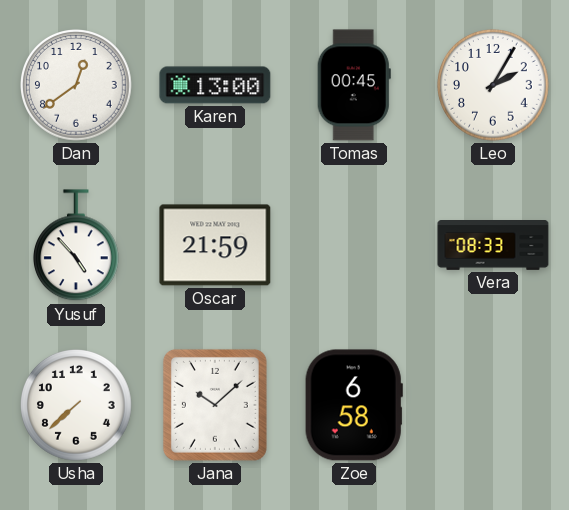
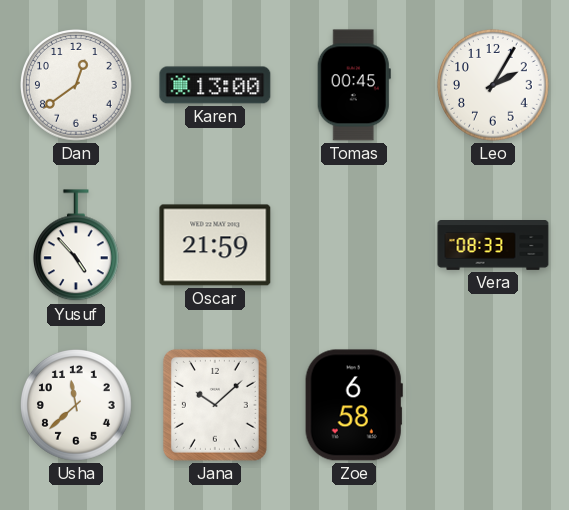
Usha: 7:38 -> 11:38 (77, 406)
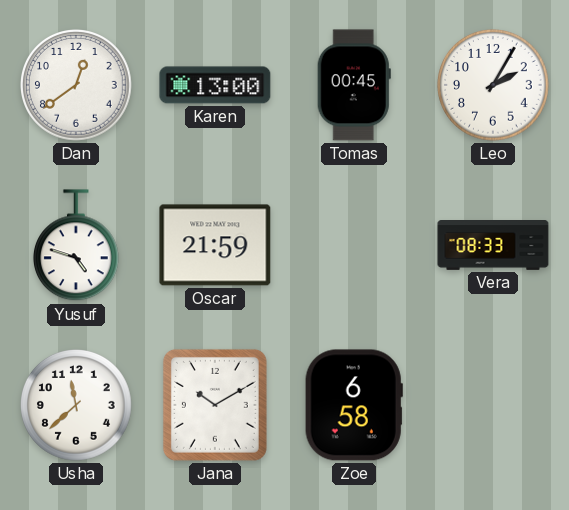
Yusuf: 4:53 -> 4:48 (76, 246)
Jana: 10:08 -> 10:10 (215, 405)
